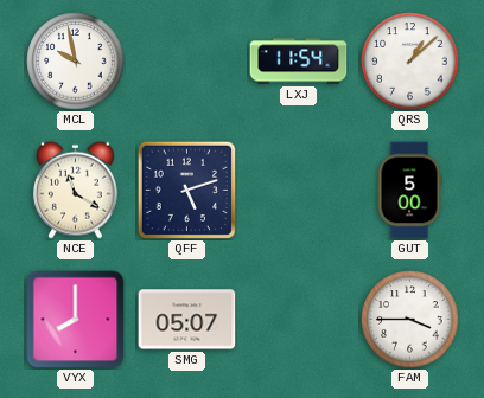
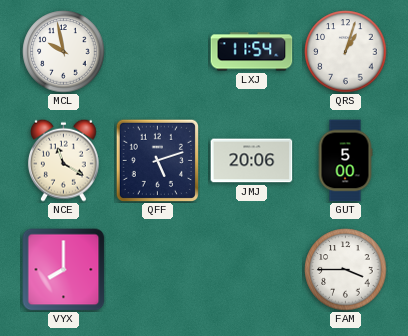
QRS: 1:08 -> 1:03 (346, 52)
JMJ: none -> 20:06 (252, 161)
SMG: 05:07 -> none (187, 320)
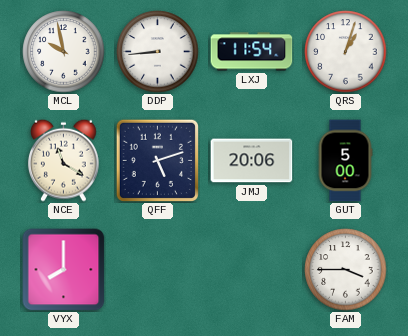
DDP: none -> 8:44 (158, 52)
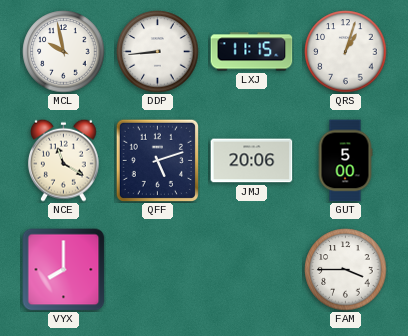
LXJ: 11:54 -> 11:15 (252, 52)
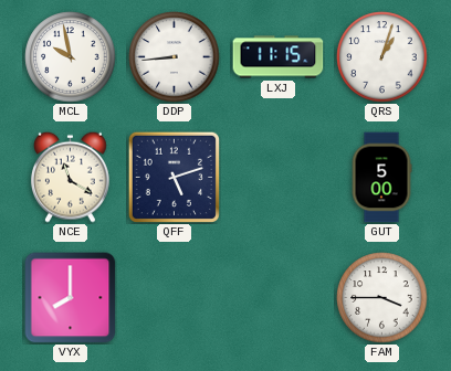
JMJ: 20:06 -> none (252, 161)
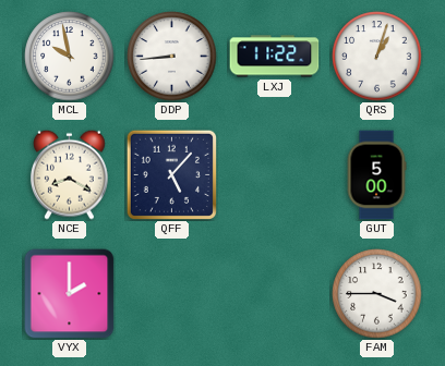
LXJ: 11:15 -> 11:22 (275, 57)
NCE: 11:20 -> 8:20 (69, 174)
QFF: 5:12 -> 5:07 (171, 174)
VYX: 8:00 -> 2:00 (70, 294)
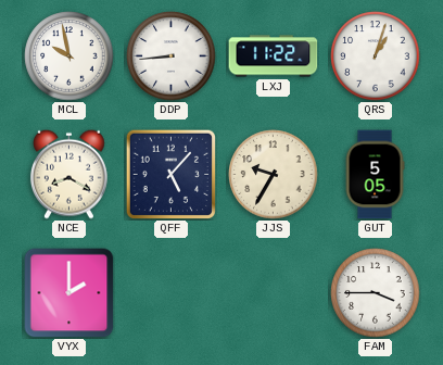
JJS: none -> 9:35 (274, 175)
GUT: 5:00 -> 5:05 (375, 175)
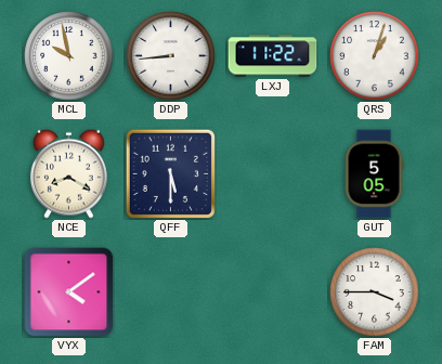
QFF: 5:07 -> 5:30 (170, 173)
JJS: 9:35 -> none (274, 175)
VYX: 2:00 -> 4:09 (69, 292)
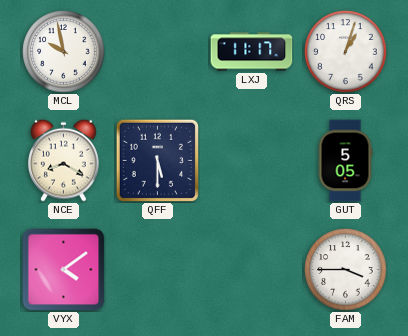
DDP: 8:44 -> none (171, 56)
LXJ: 11:22 -> 11:17 (252, 52)
